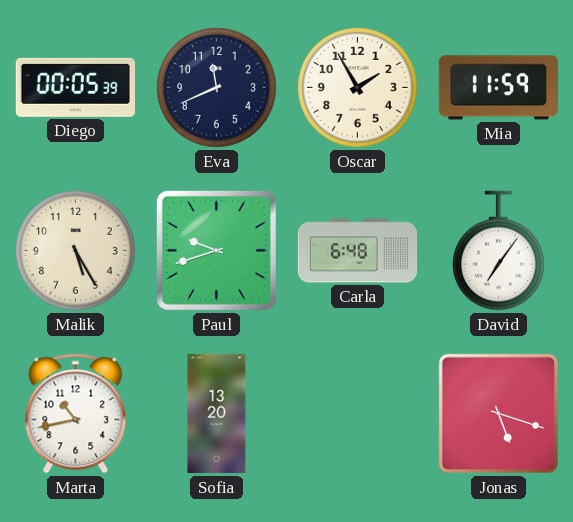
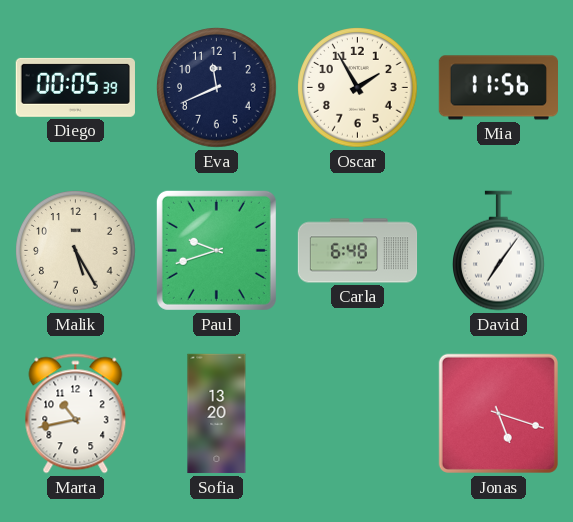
Mia: 11:59 -> 11:56 (498, 88)
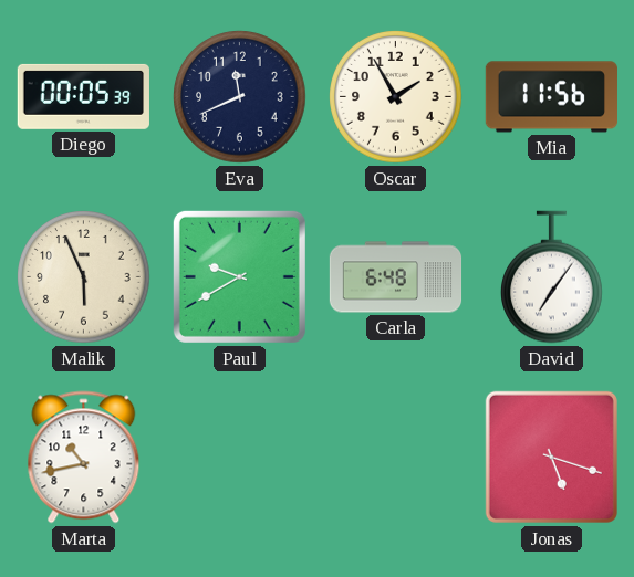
Malik: 5:25 -> 5:56 (84, 277)
Paul: 9:42 -> 9:40 (239, 276)
Sofia: 13:20 -> none (217, 414)
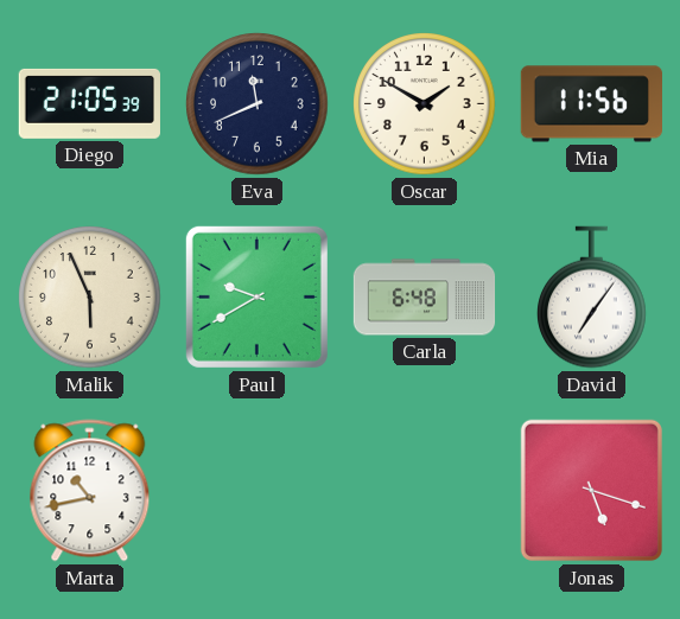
Diego: 00:05 -> 21:05 (89, 103)
Oscar: 1:55 -> 1:50 (425, 104)
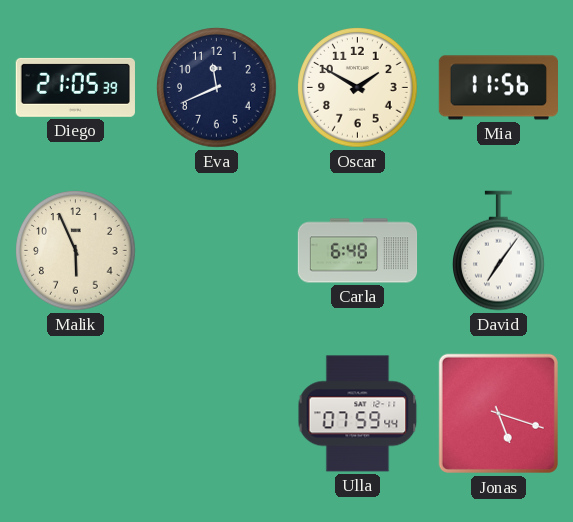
Paul: 9:40 -> none (256, 296)
Marta: 10:43 -> none (90, 491)
Ulla: none -> 07:59 (358, 414)
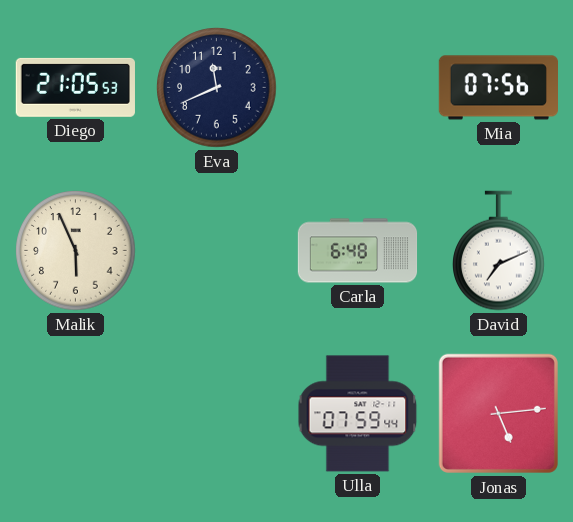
Diego: 21:05:39 -> 21:05:53 (75, 87)
Oscar: 1:50 -> none (358, 88)
Mia: 11:56 -> 07:56 (498, 88)
David: 7:06 -> 7:11 (499, 251)
Jonas: 5:18 -> 5:14 (498, 413)
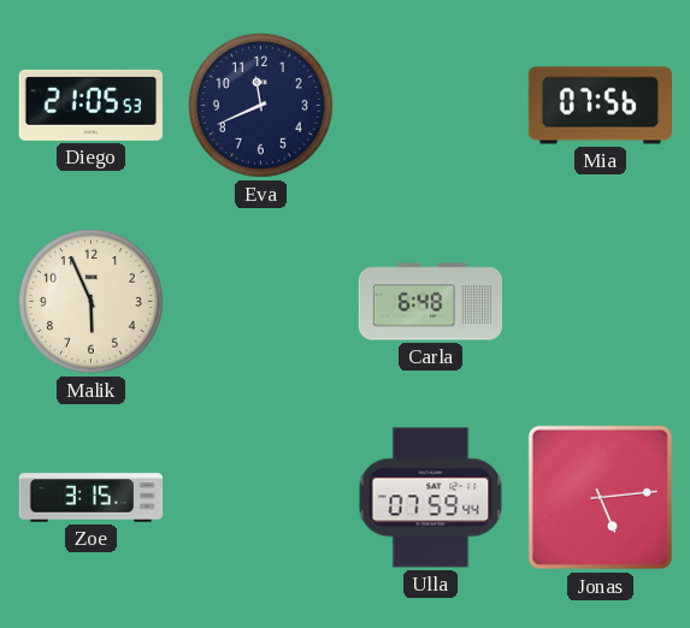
David: 7:11 -> none (499, 251)
Zoe: none -> 3:15 (92, 498)
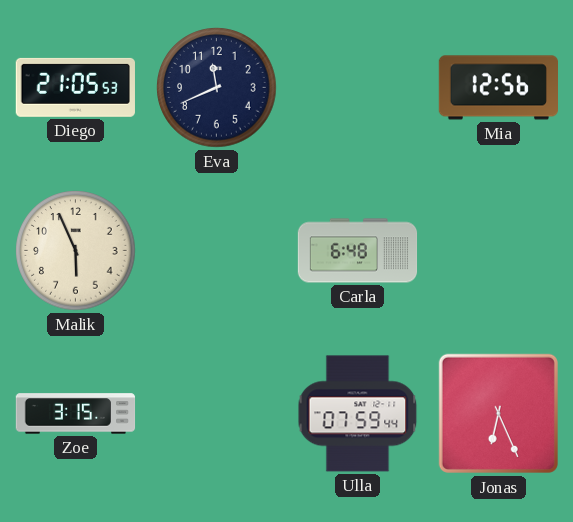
Mia: 07:56 -> 12:56 (498, 88)
Jonas: 5:14 -> 6:26 (498, 413)
